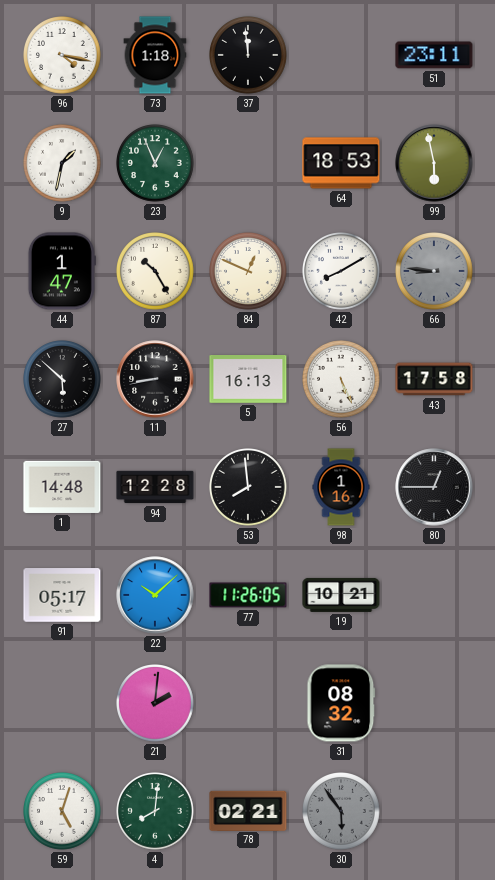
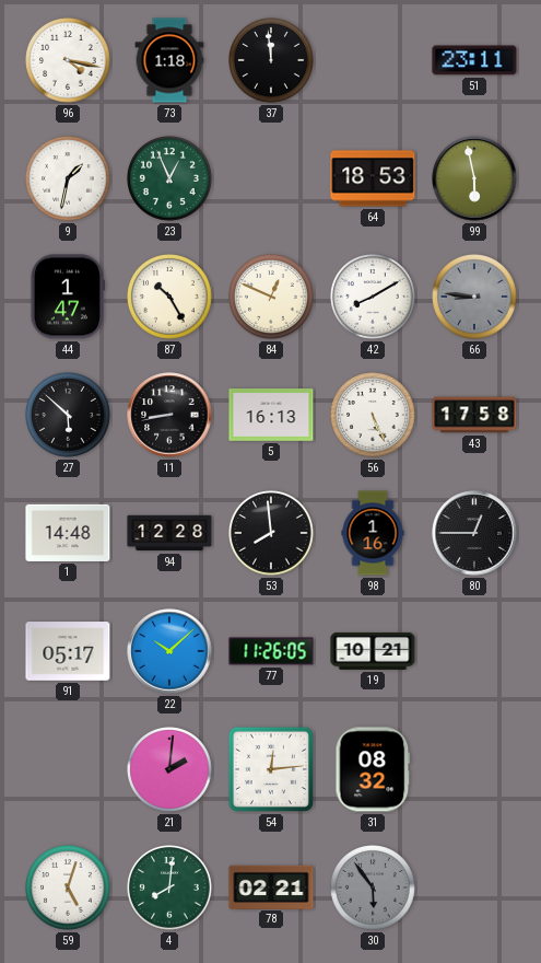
54: none -> 12:14 (271, 769)
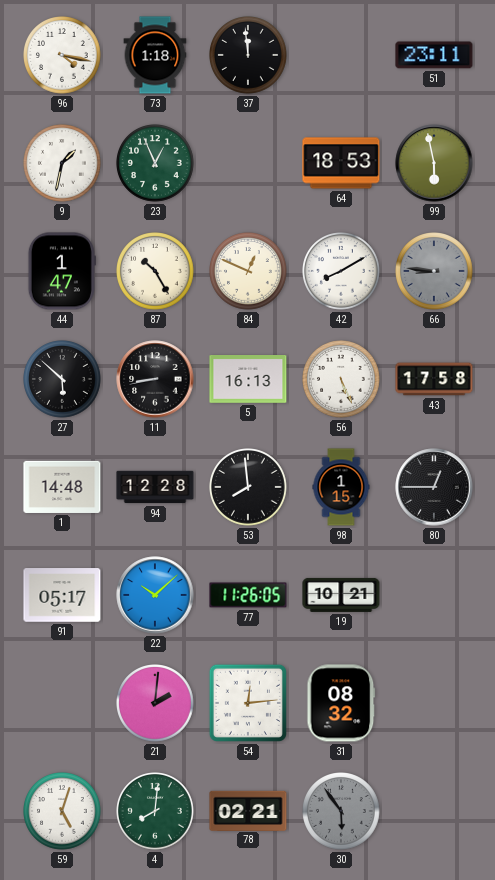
98: 1:16 -> 1:15 (341, 487)
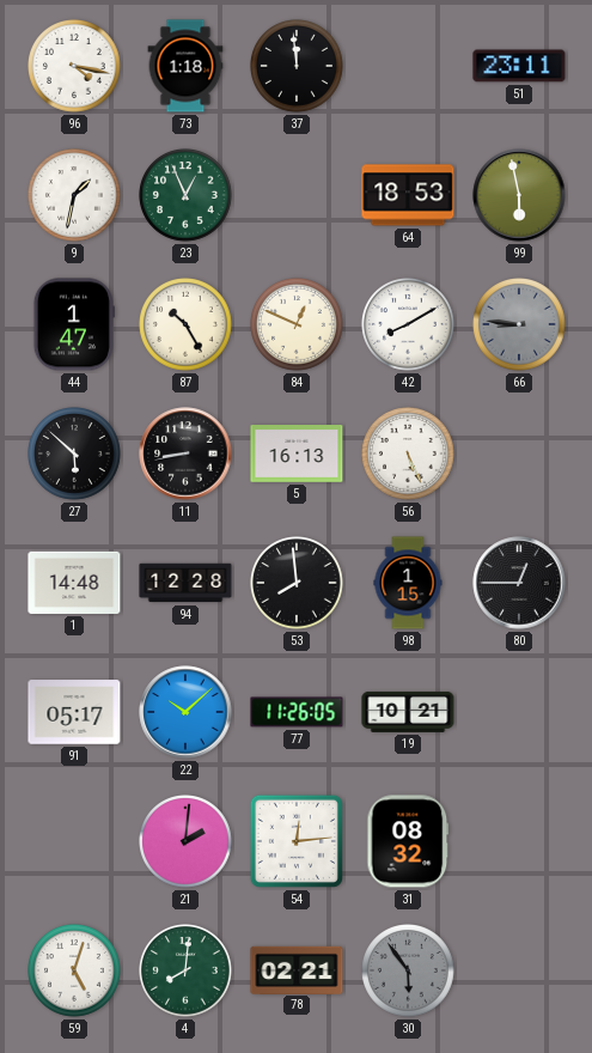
43: 17:58 -> none (434, 379)
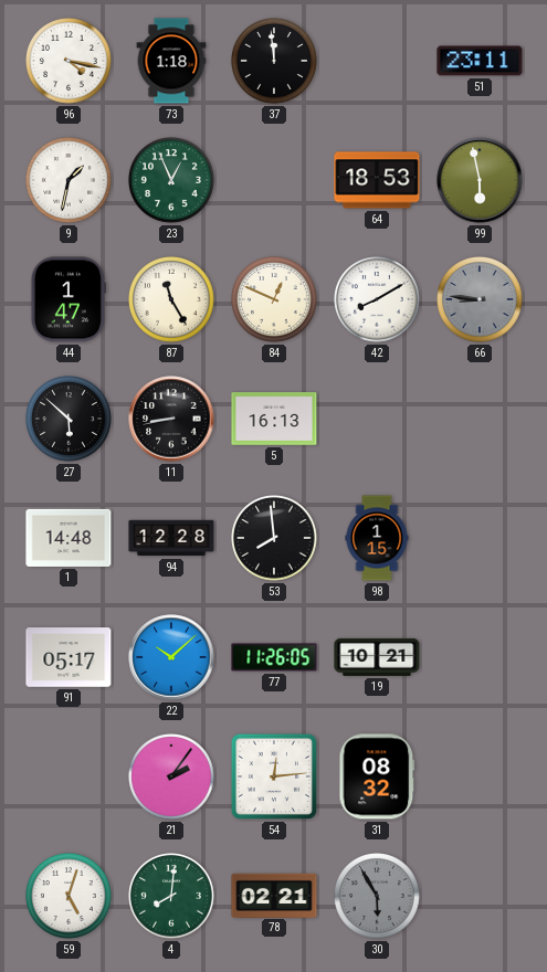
87: 10:25 -> 11:25 (172, 300)
56: 5:26 -> none (409, 455)
80: 12:45 -> none (519, 583)
21: 2:01 -> 2:06 (172, 778)
30: 5:54 -> 5:55 (378, 897)
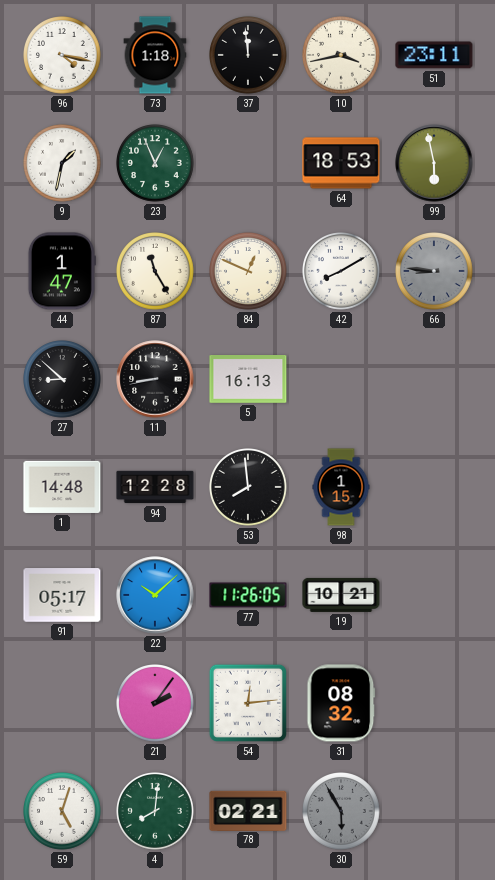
10: none -> 3:43 (342, 56)
27: 5:52 -> 8:52 (63, 380)
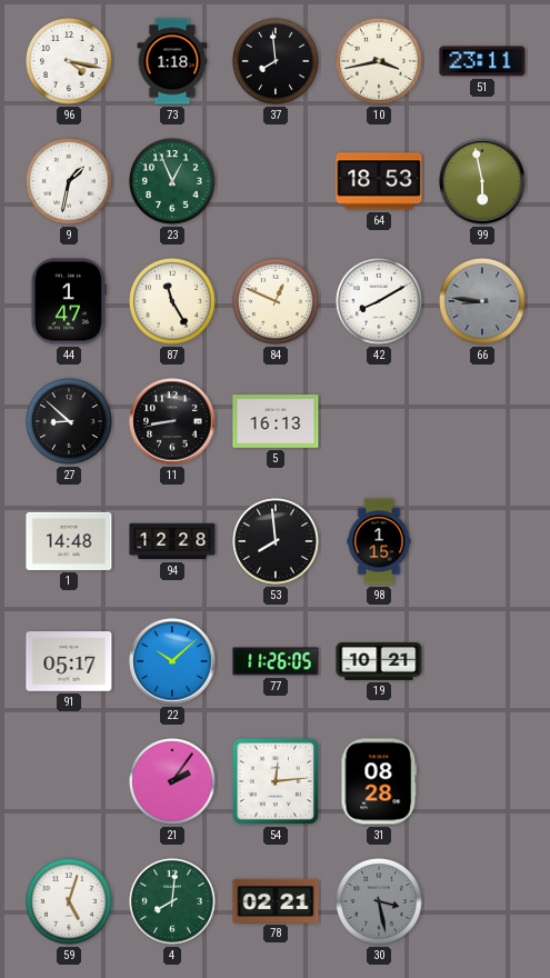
37: 11:59 -> 7:59 (277, 62)
31: 08:32 -> 08:28 (379, 781)
30: 5:55 -> 3:28 (380, 902)
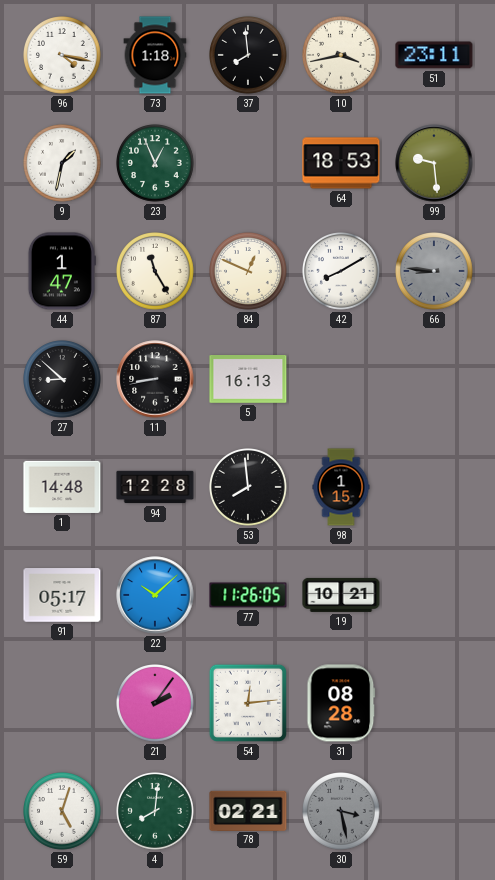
99: 5:58 -> 9:29 (434, 163)
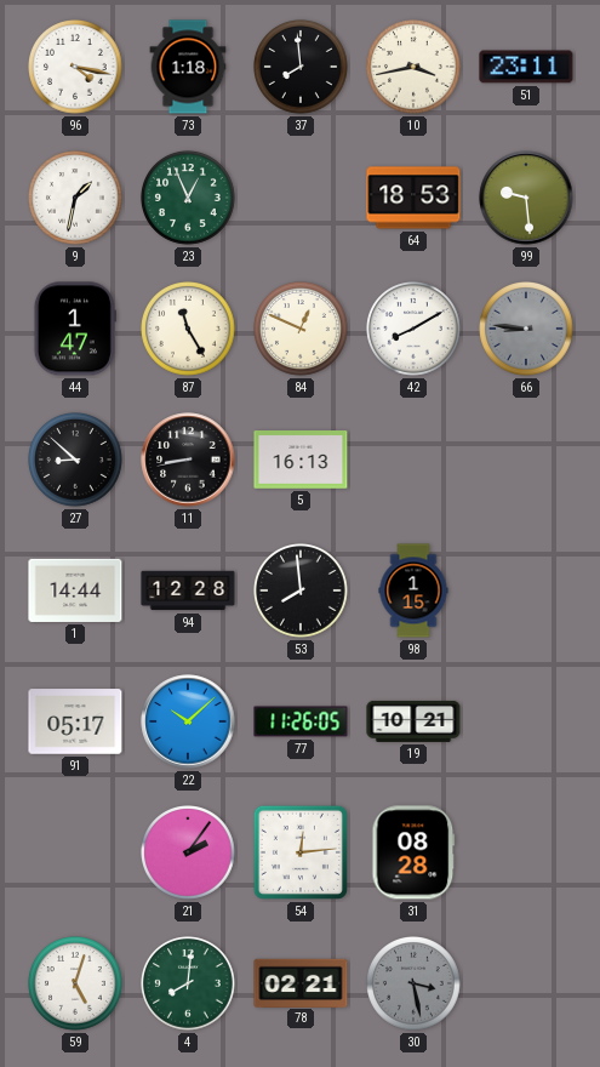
1: 14:48 -> 14:44 (75, 590)
